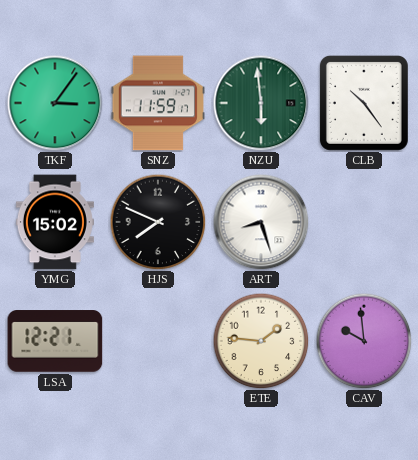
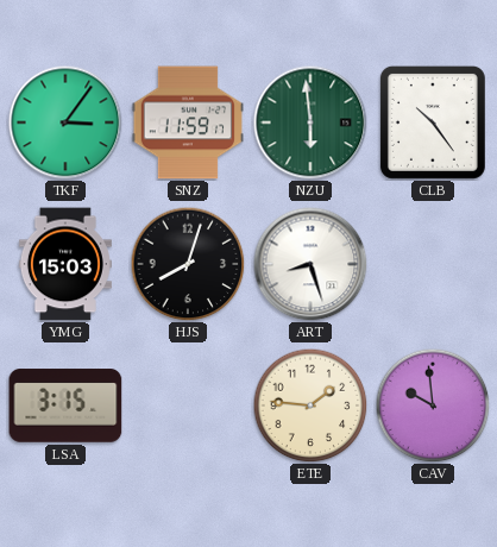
YMG: 15:02 -> 15:03 (65, 264)
HJS: 7:49 -> 8:03 (188, 264)
LSA: 12:21 -> 3:15 (65, 405)
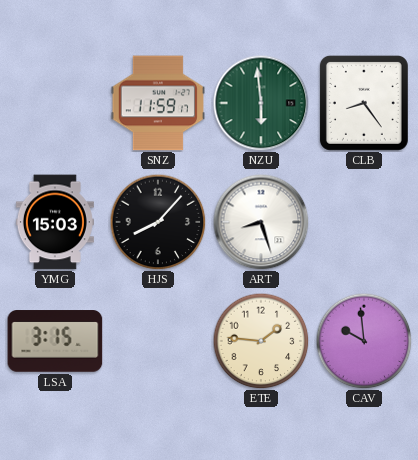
TKF: 3:06 -> none (65, 122)
CLB: 10:24 -> 8:24 (364, 103)
HJS: 8:03 -> 8:07 (158, 222)
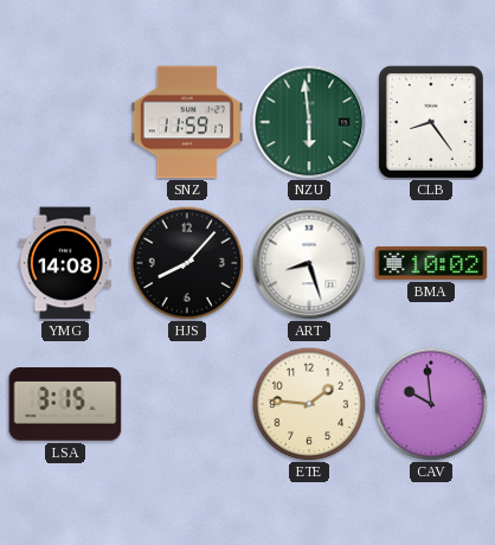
YMG: 15:03 -> 14:08 (65, 263)
BMA: none -> 10:02 (431, 263)
